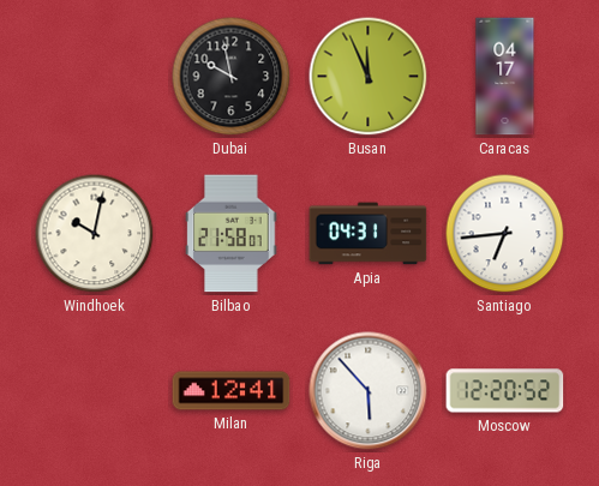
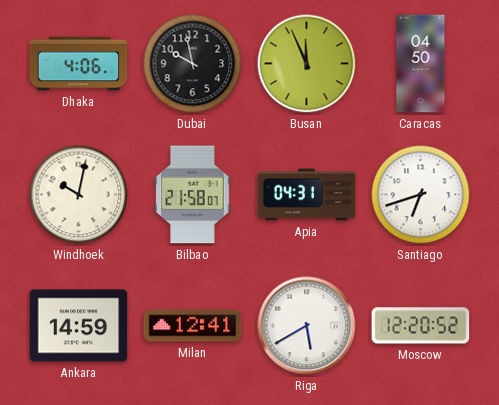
Dhaka: none -> 4:06 (79, 64)
Caracas: 04:17 -> 04:50 (421, 64)
Santiago: 6:44 -> 6:42 (421, 195)
Ankara: none -> 14:59 (79, 326)
Riga: 5:53 -> 5:40 (307, 326)
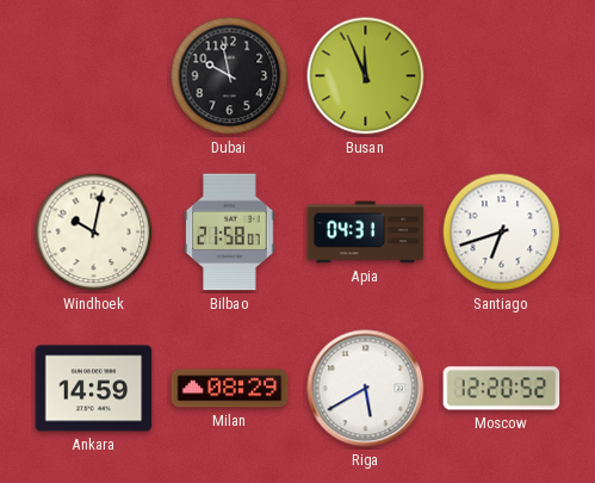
Dhaka: 4:06 -> none (79, 64)
Caracas: 04:50 -> none (421, 64)
Milan: 12:41 -> 08:29 (230, 389)
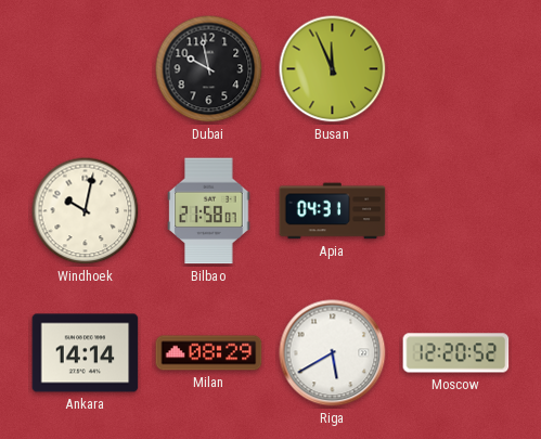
Santiago: 6:42 -> none (502, 233)
Ankara: 14:59 -> 14:14 (86, 353)
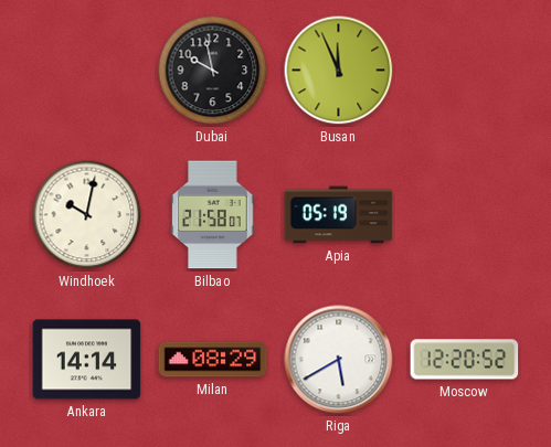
Apia: 04:31 -> 05:19 (339, 215)
